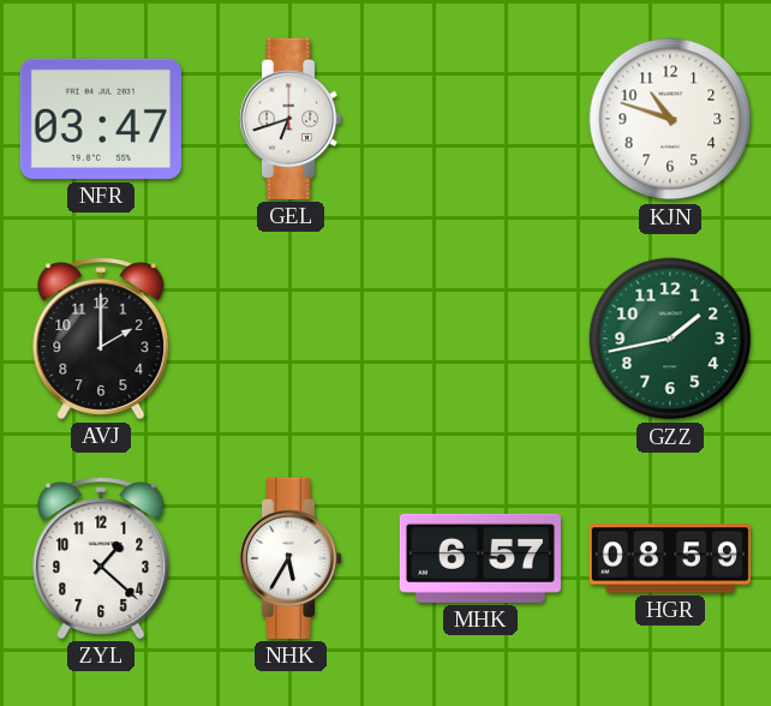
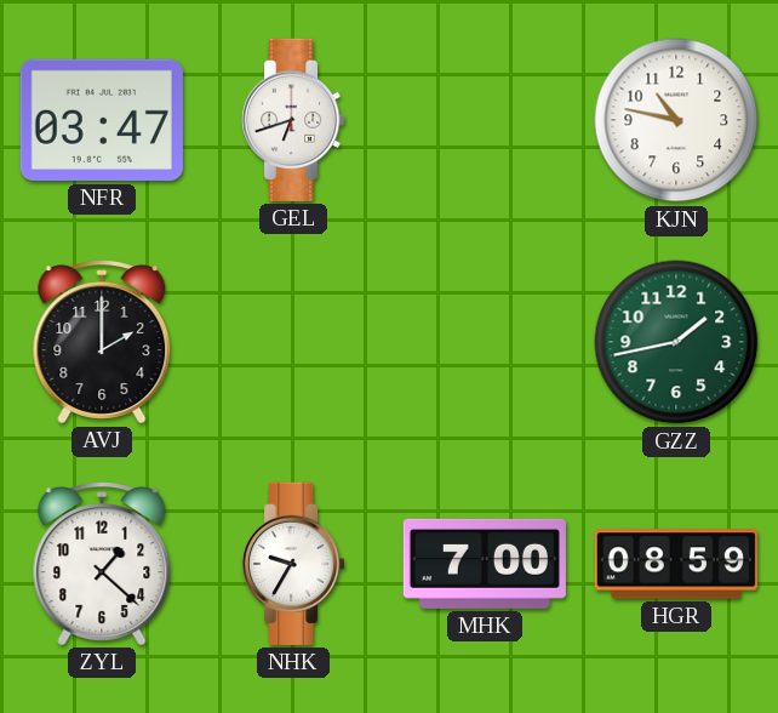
KJN: 10:48 -> 10:47 (676, 120)
NHK: 5:35 -> 9:35 (293, 564)
MHK: 6:57 -> 7:00 (485, 564)
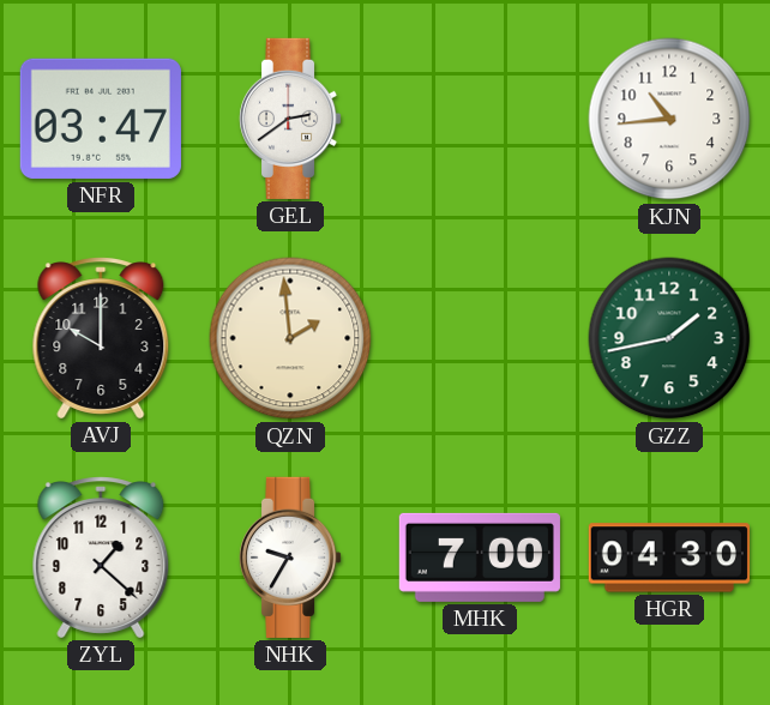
GEL: 6:42 -> 2:39 (290, 119)
KJN: 10:47 -> 10:44 (669, 119)
AVJ: 2:00 -> 10:00 (101, 338)
QZN: none -> 1:59 (290, 338)
HGR: 08:59 -> 04:30 (669, 558)
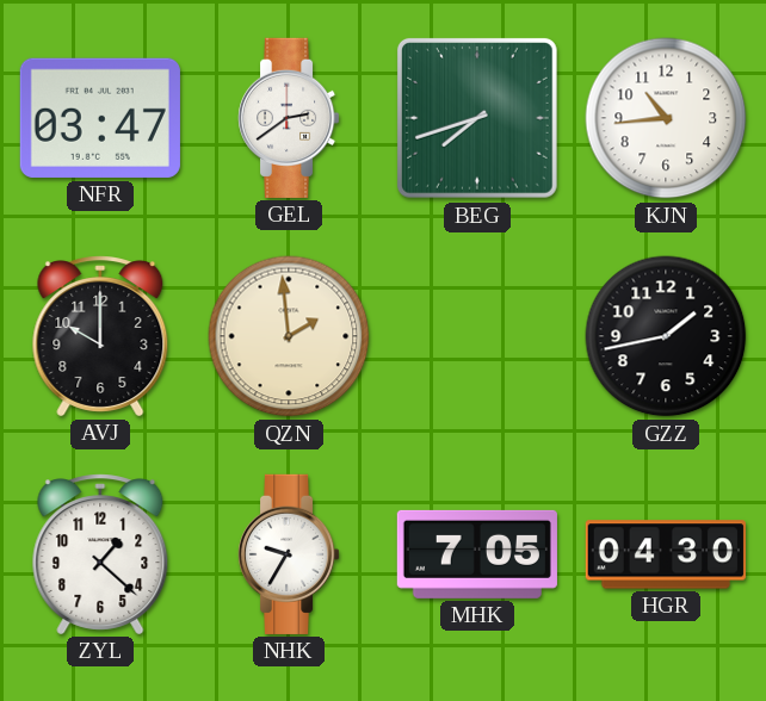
BEG: none -> 7:42 (477, 118)
GZZ dial: green -> black (666, 336)
MHK: 7:00 -> 7:05 (477, 554)
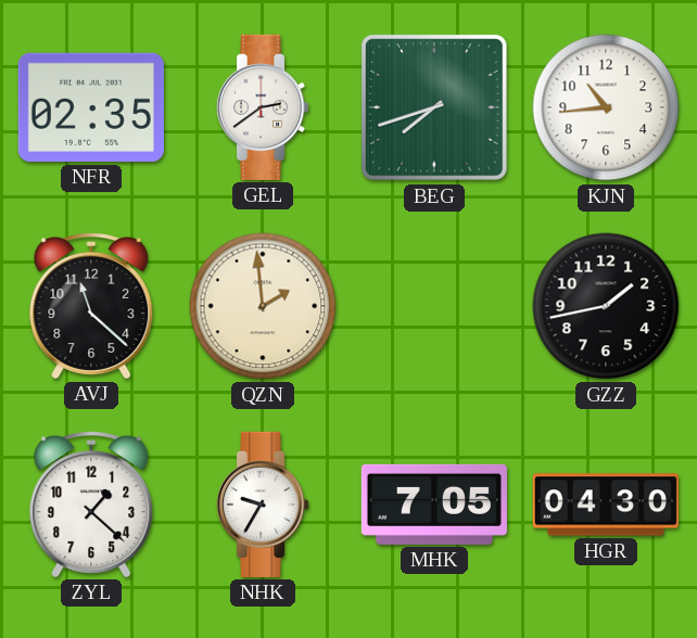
NFR: 03:47 -> 02:35 (91, 107)
AVJ: 10:00 -> 11:22 (91, 306)
